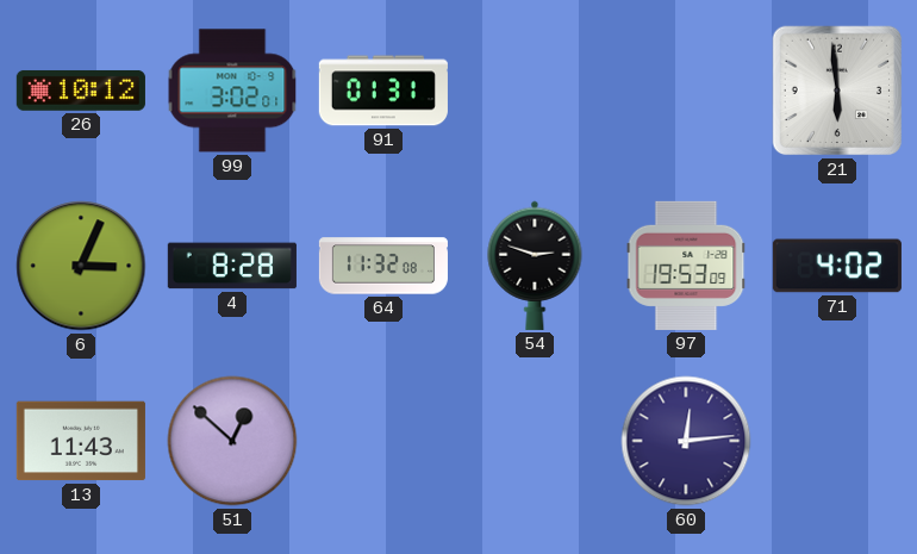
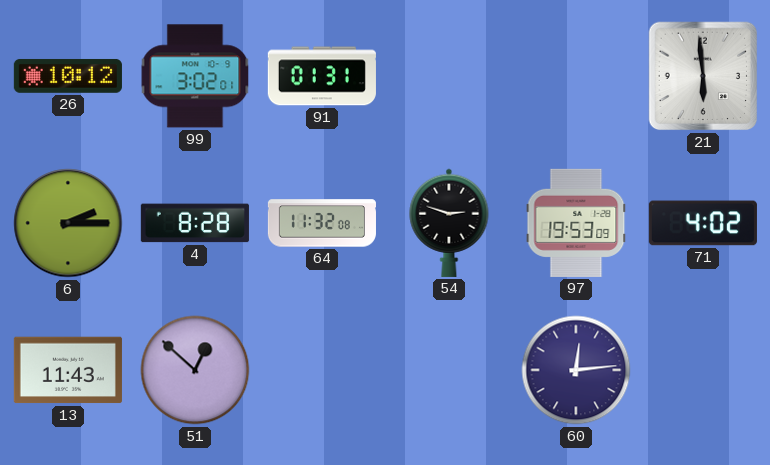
6: 3:04 -> 2:15 (68, 223)
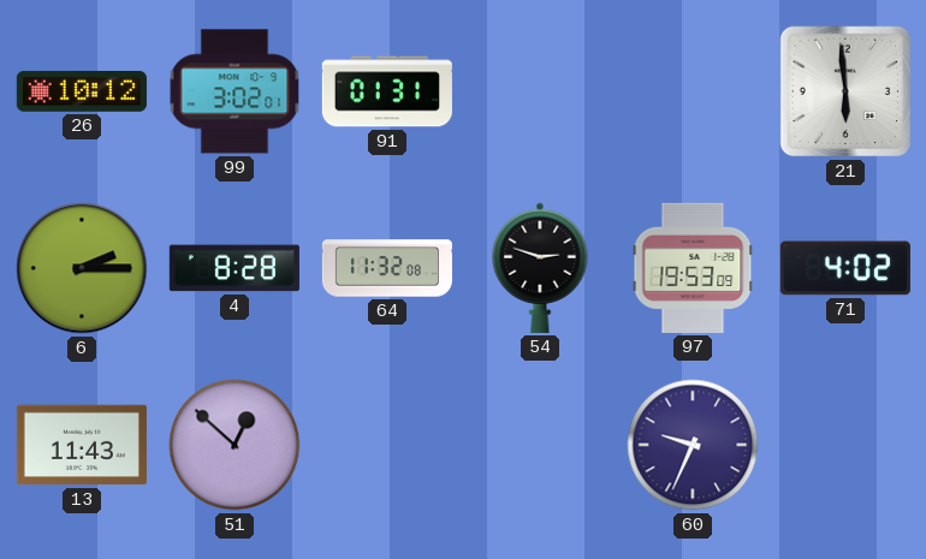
60: 12:14 -> 9:34 (693, 445)
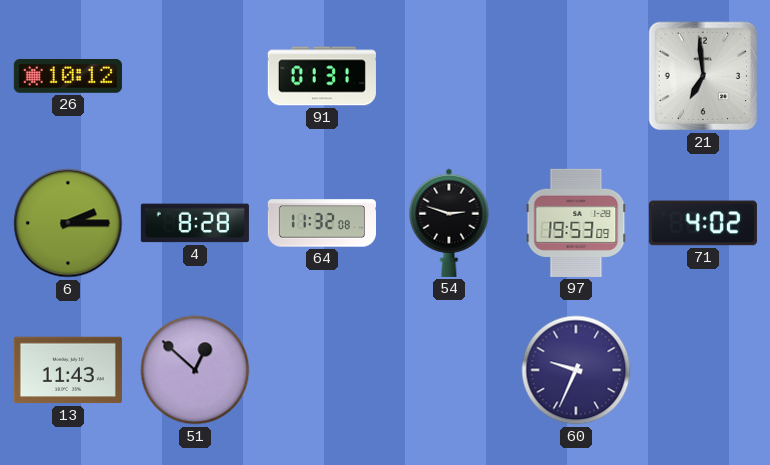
99: 3:02 -> none (235, 91)
21: 5:59 -> 6:59 (703, 76)
